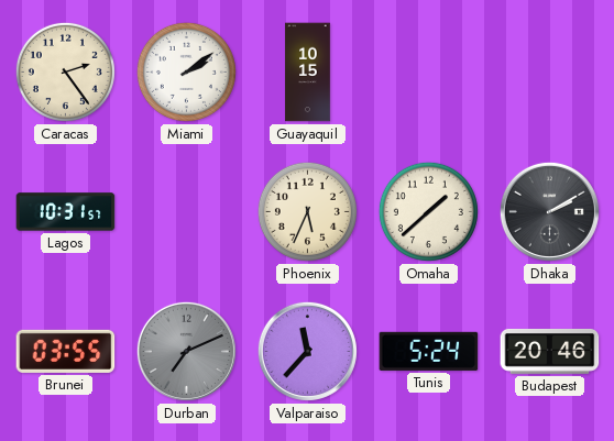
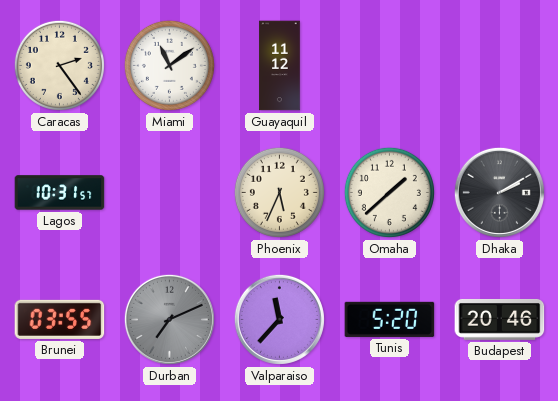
Miami: 2:09 -> 11:09 (169, 65)
Guayaquil: 10:15 -> 11:12 (280, 66)
Tunis: 5:24 -> 5:20 (390, 319)
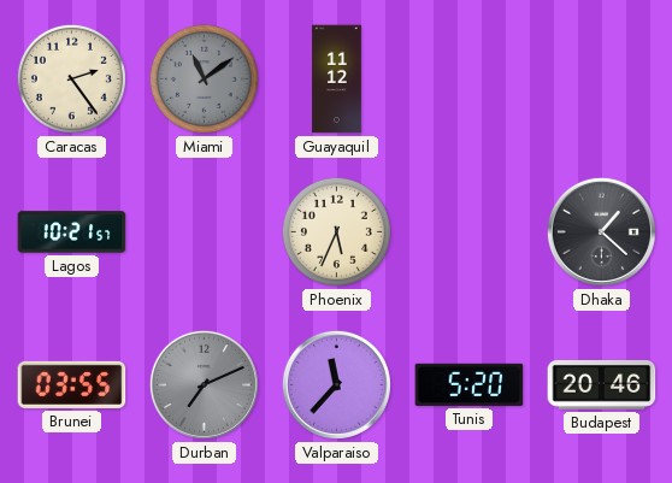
Miami dial: white -> grey (204, 78)
Lagos: 10:31 -> 10:21 (72, 232)
Omaha: 1:38 -> none (389, 192)
Dhaka: 2:10 -> 1:22 (601, 231)
